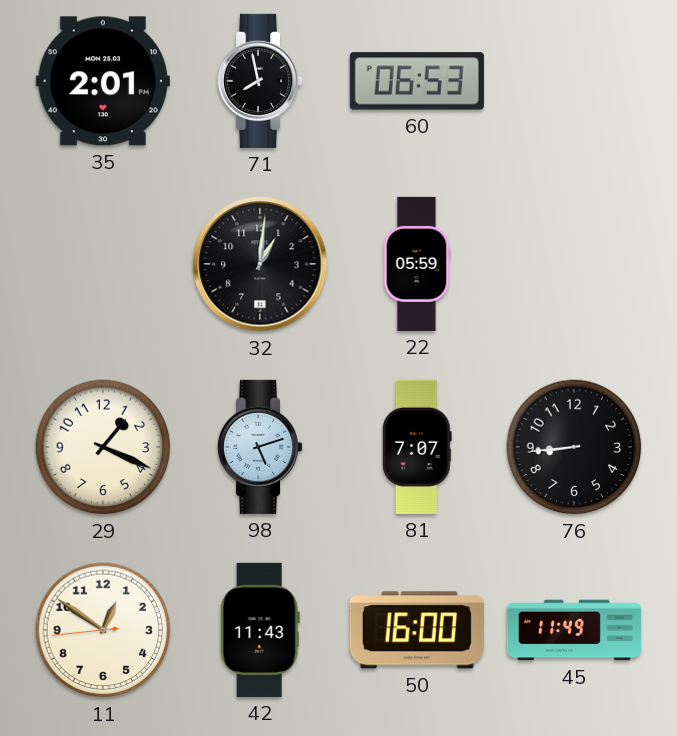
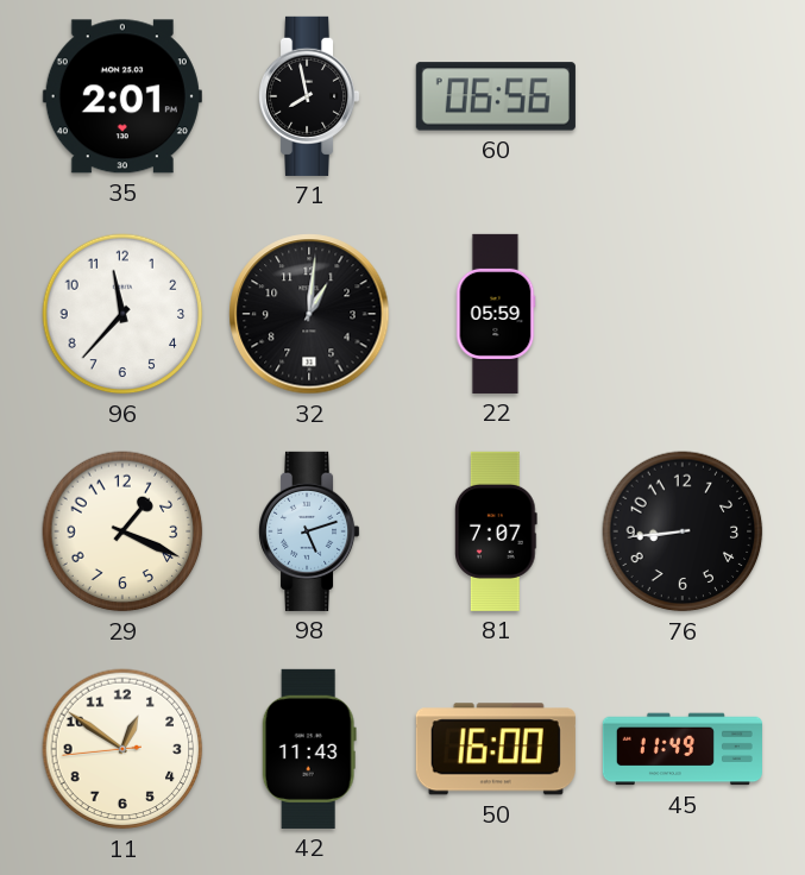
60: 06:53 -> 06:56 (496, 96)
96: none -> 11:37 (122, 314)
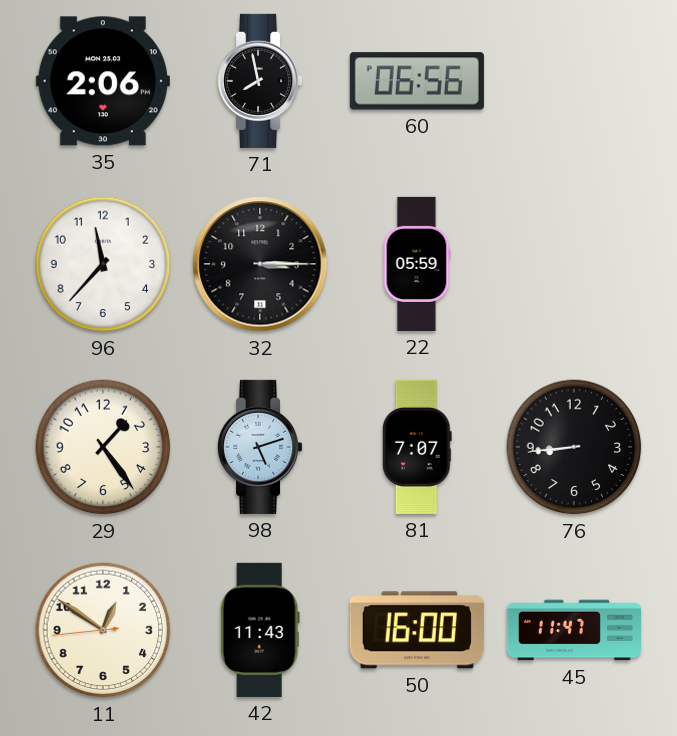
35: 2:01 -> 2:06 (103, 81)
32: 1:01 -> 3:15 (260, 264)
29: 1:19 -> 1:24 (103, 447)
45: 11:49 -> 11:47 (574, 630)
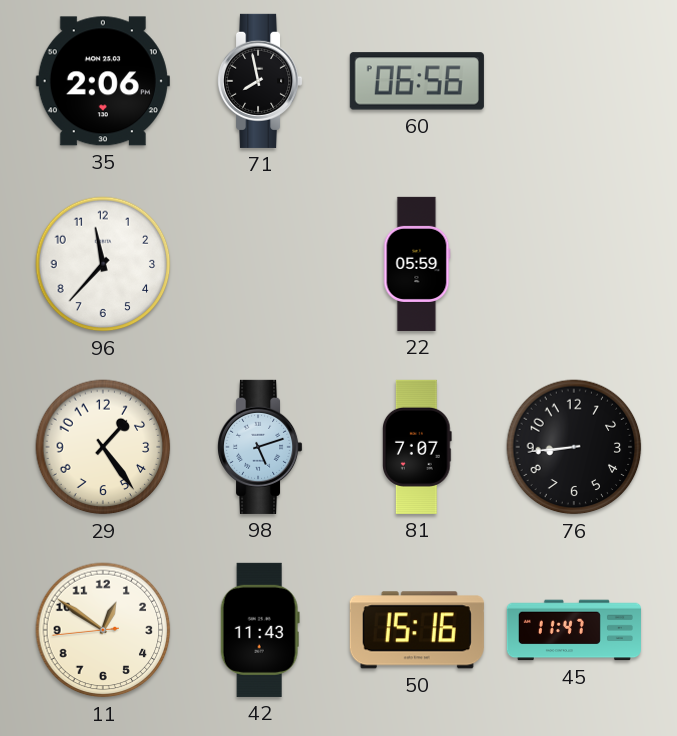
32: 3:15 -> none (260, 264)
50: 16:00 -> 15:16 (417, 630)
